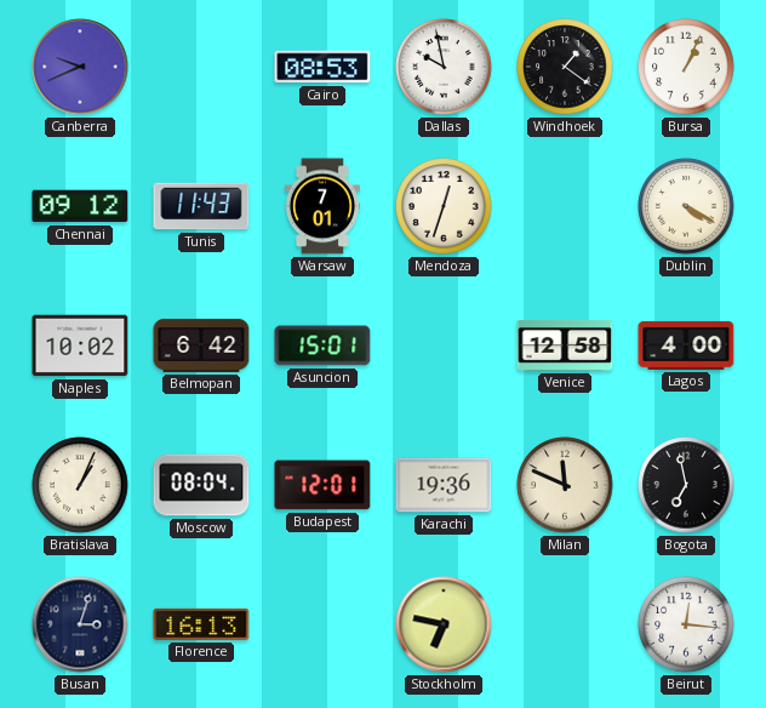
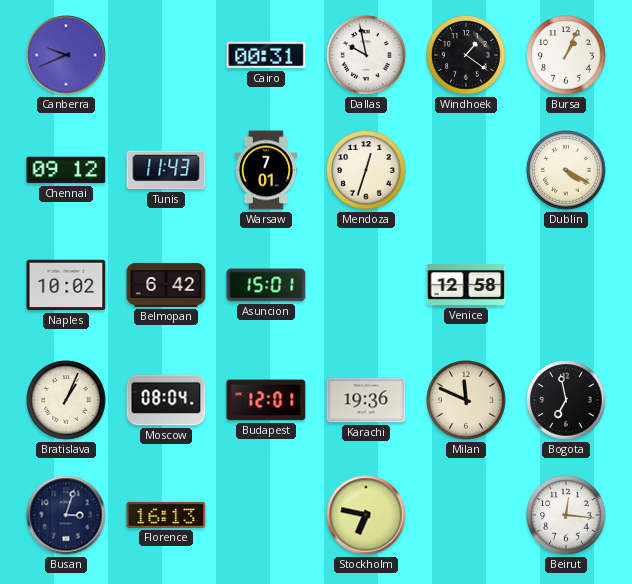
Cairo: 08:53 -> 00:31 (266, 55)
Lagos: 4:00 -> none (686, 346)
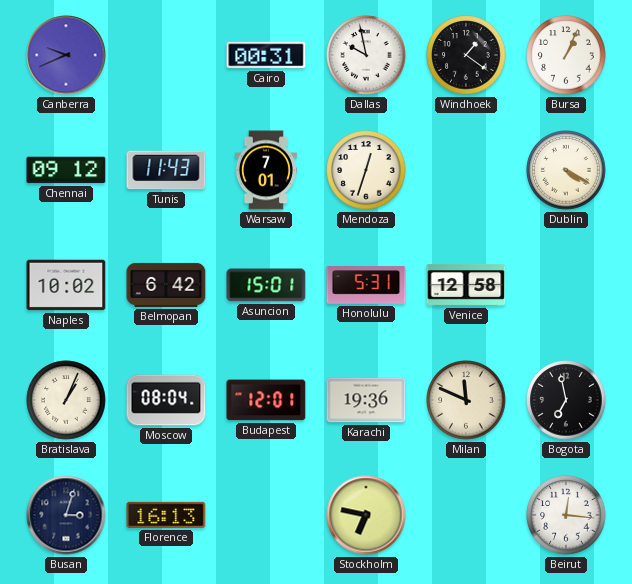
Honolulu: none -> 5:31 (366, 285)
